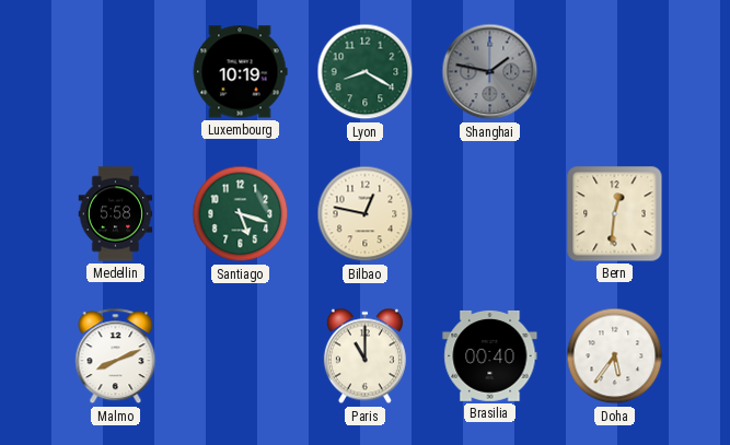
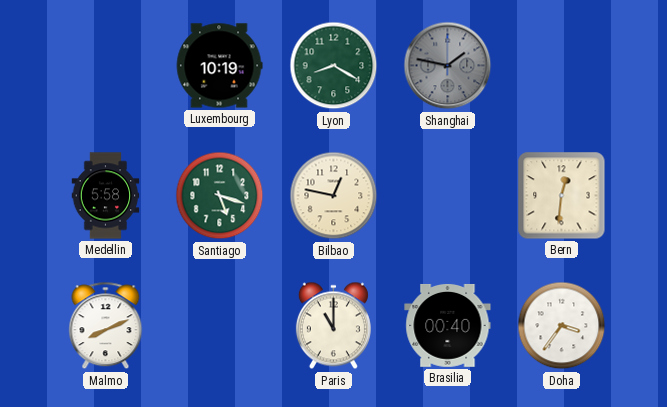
Doha: 5:36 -> 3:36 (562, 326)
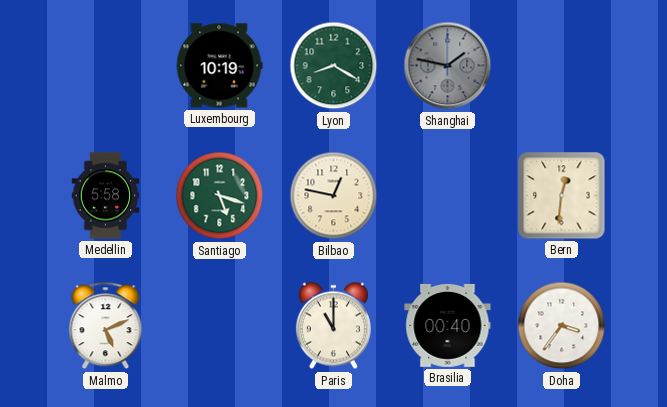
Malmo: 8:11 -> 5:11 (106, 326)
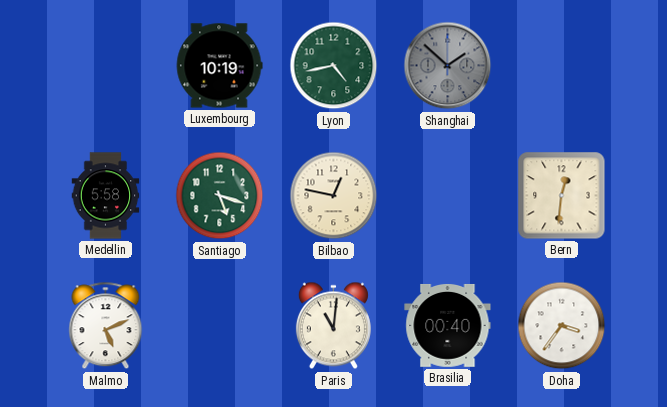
Lyon: 8:20 -> 4:43 (334, 66)
Shanghai: 1:47 -> 1:52 (448, 66)
Paris: 11:00 -> 11:01 (333, 326)
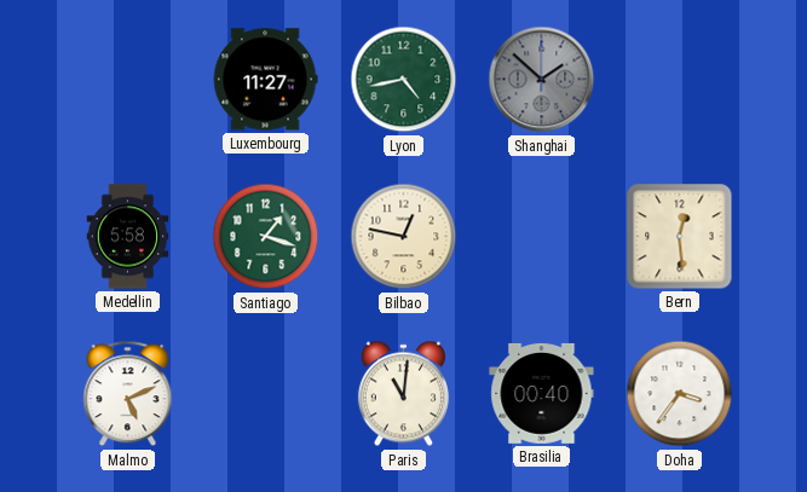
Luxembourg: 10:19 -> 11:27 (265, 80)
Santiago: 5:18 -> 1:18 (266, 237)
Bern: 12:31 -> 12:29 (680, 237)
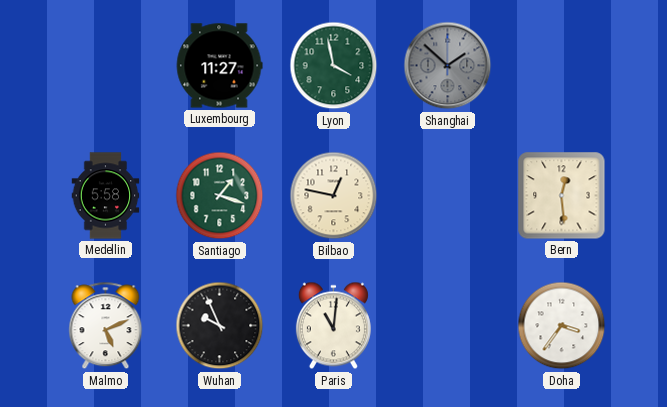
Lyon: 4:43 -> 3:58 (334, 66)
Wuhan: none -> 9:56 (220, 326)
Brasilia: 00:40 -> none (542, 393)
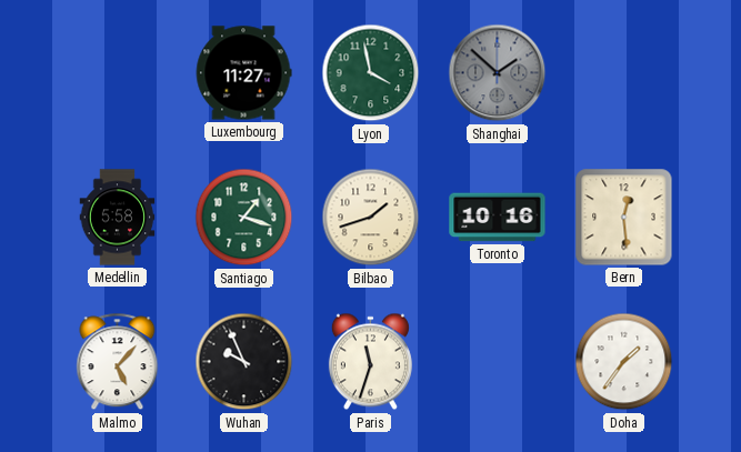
Bilbao: 12:47 -> 1:42 (371, 218)
Toronto: none -> 10:16 (498, 218)
Malmo: 5:11 -> 5:07 (118, 362)
Paris: 11:01 -> 11:33 (370, 362)
Doha: 3:36 -> 1:36 (624, 362)
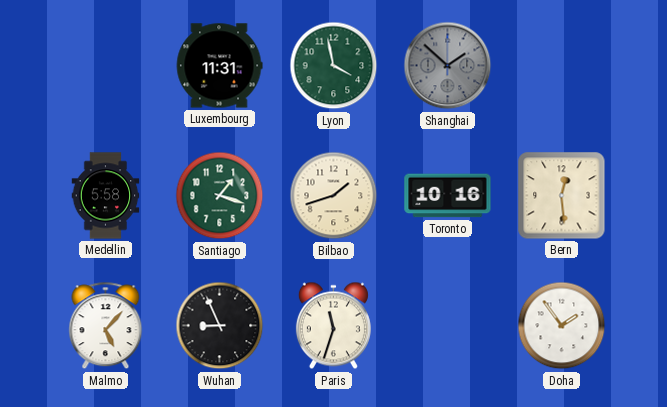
Luxembourg: 11:27 -> 11:31 (219, 66)
Wuhan: 9:56 -> 8:56 (220, 326)
Doha: 1:36 -> 1:54 (562, 326)
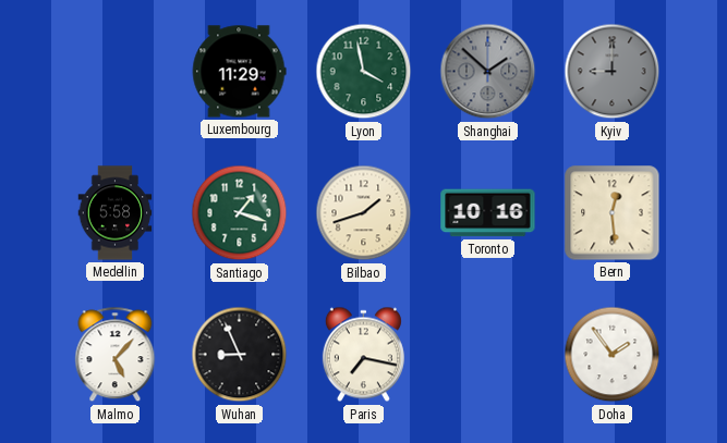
Luxembourg: 11:31 -> 11:29 (239, 72)
Kyiv: none -> 9:00 (613, 72)
Paris: 11:33 -> 7:17 (363, 355)
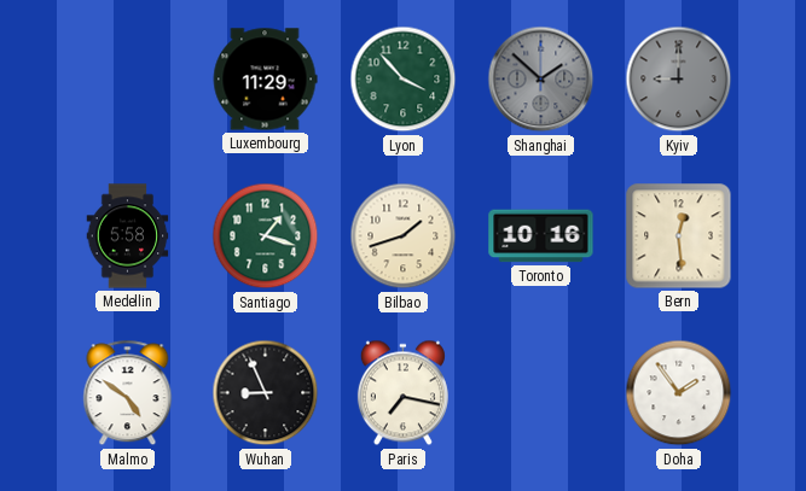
Lyon: 3:58 -> 3:53 (404, 80)
Malmo: 5:07 -> 4:51 (128, 393)
